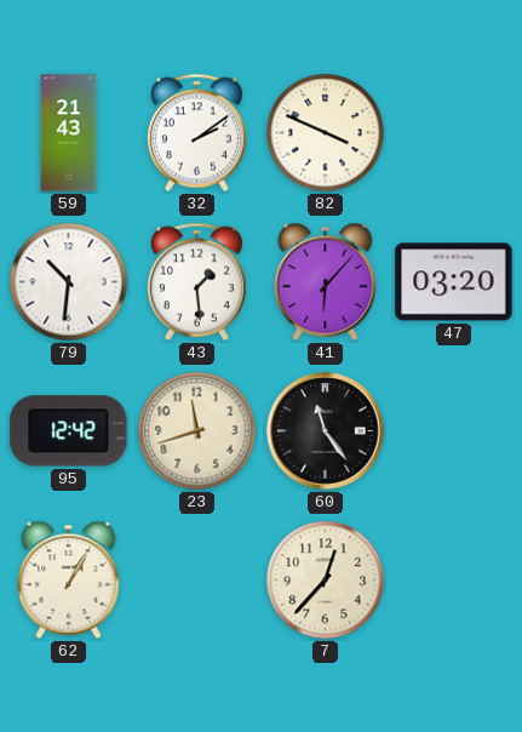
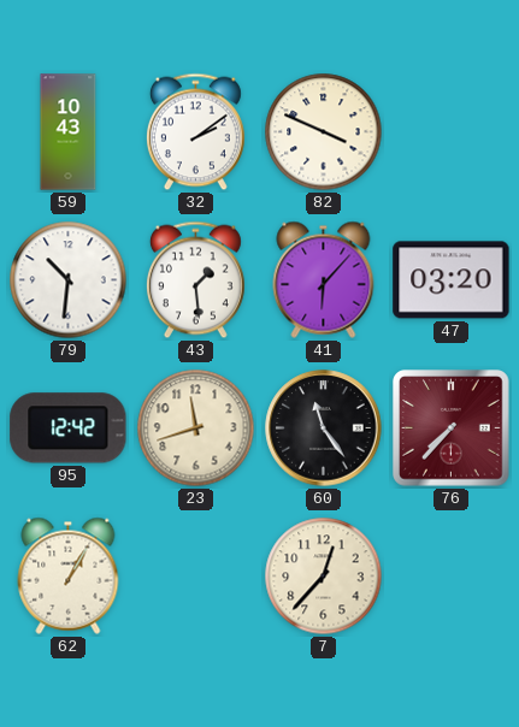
59: 21:43 -> 10:43 (69, 132)
76: none -> 7:37 (452, 428)
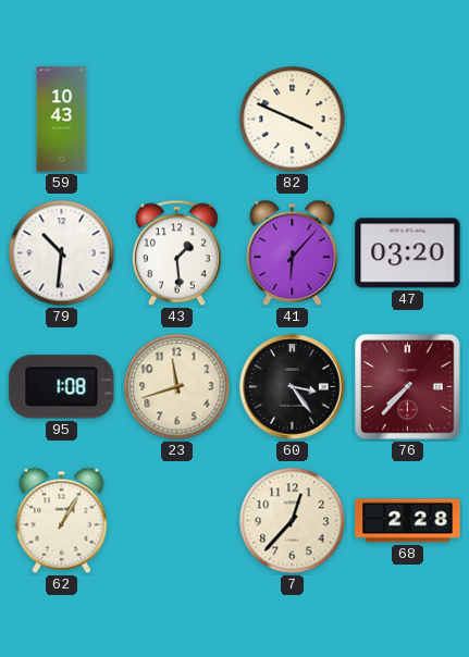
32: 2:09 -> none (195, 132)
95: 12:42 -> 1:08 (62, 387)
60: 11:24 -> 3:24 (293, 387)
68: none -> 2:28 (408, 521)
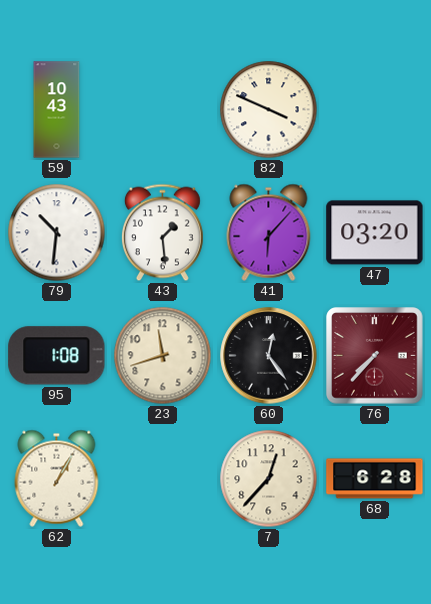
60: 3:24 -> 12:24 (269, 356)
68: 2:28 -> 6:28 (375, 479)
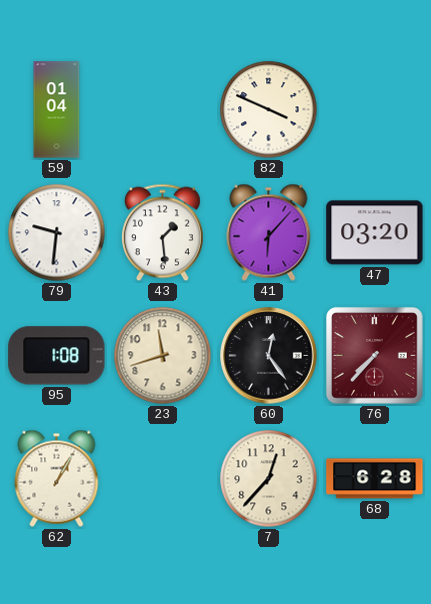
59: 10:43 -> 01:04 (57, 110)
79: 10:31 -> 9:31 (57, 233)
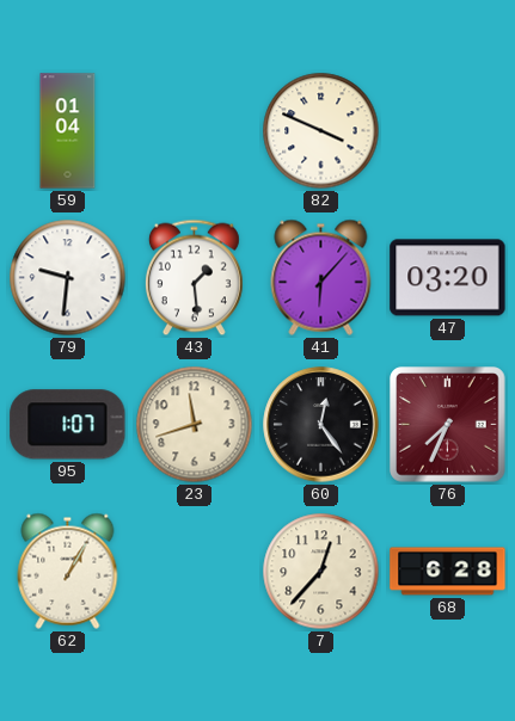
95: 1:08 -> 1:07 (68, 425)
76: 7:37 -> 7:34 (448, 425)
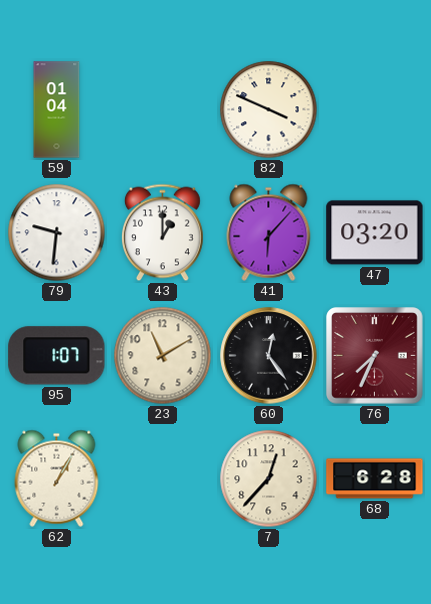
43: 1:29 -> 1:00 (162, 233)
23: 11:42 -> 11:10 (163, 356)
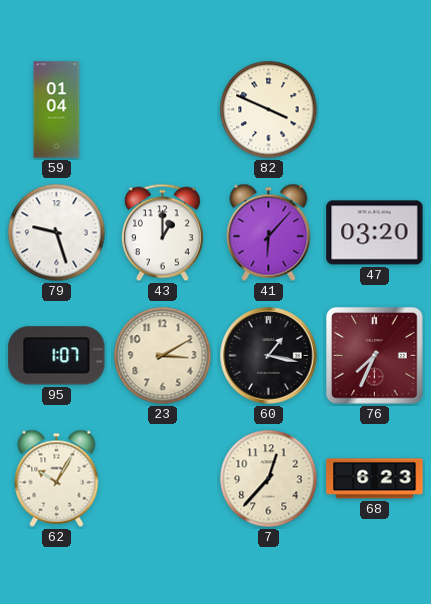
79: 9:31 -> 9:27 (57, 233)
23: 11:10 -> 3:10 (163, 356)
60: 12:24 -> 1:17 (269, 356)
62: 1:05 -> 10:05 (57, 478)
68: 6:28 -> 6:23 (375, 479)
